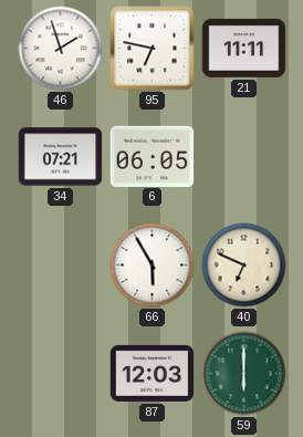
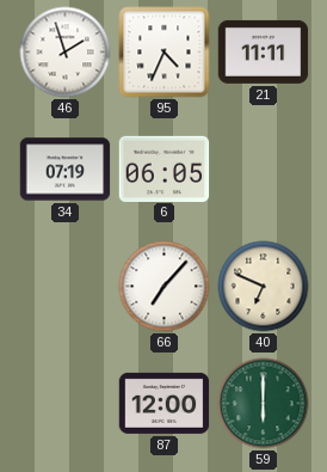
95: 6:47 -> 4:34 (165, 53)
34: 07:21 -> 07:19 (66, 170)
66: 5:55 -> 7:07 (165, 287)
87: 12:03 -> 12:00 (165, 403)
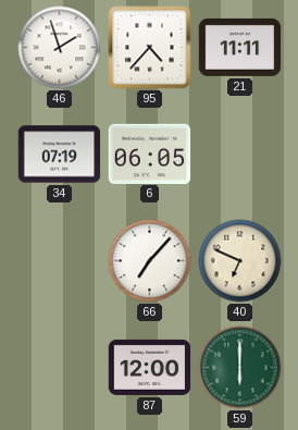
95: 4:34 -> 4:37 (150, 48)
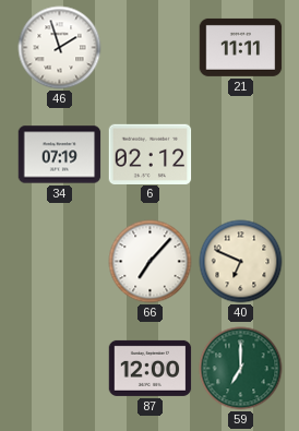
95: 4:37 -> none (150, 48)
6: 06:05 -> 02:12 (151, 154)
59: 6:00 -> 7:00 (241, 369)
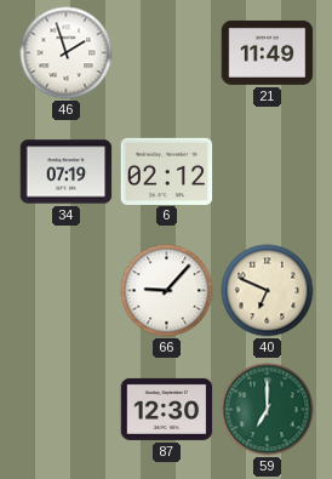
21: 11:11 -> 11:49 (268, 52)
66: 7:07 -> 9:07 (167, 291)
87: 12:00 -> 12:30 (167, 409)
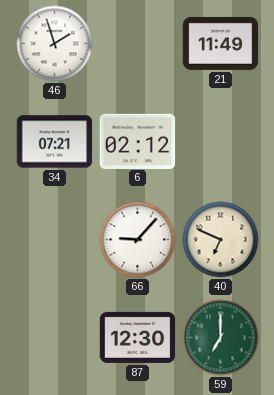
34: 07:19 -> 07:21 (55, 142)
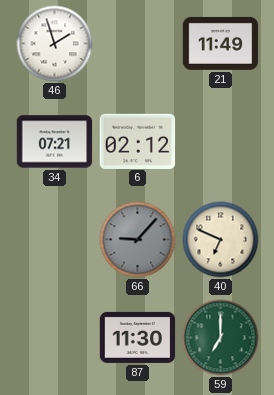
66 dial: white -> grey (138, 240)
87: 12:30 -> 11:30 (138, 337)
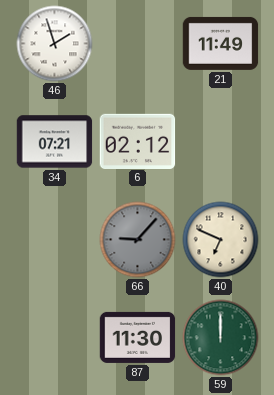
59: 7:00 -> 12:00 (221, 338)
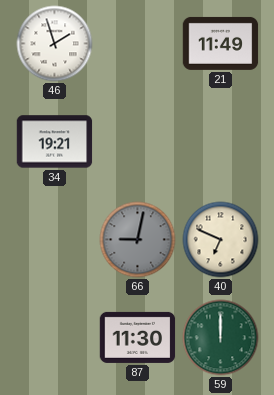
34: 07:21 -> 19:21 (55, 142)
6: 02:12 -> none (138, 141)
66: 9:07 -> 9:02 (138, 240)
